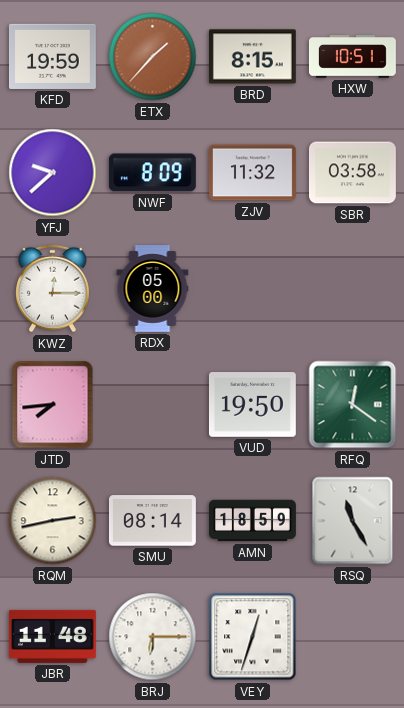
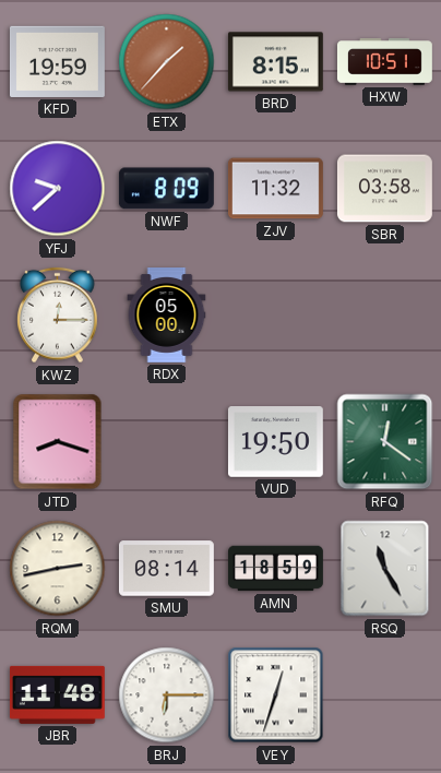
JTD: 7:44 -> 8:18 (58, 442)
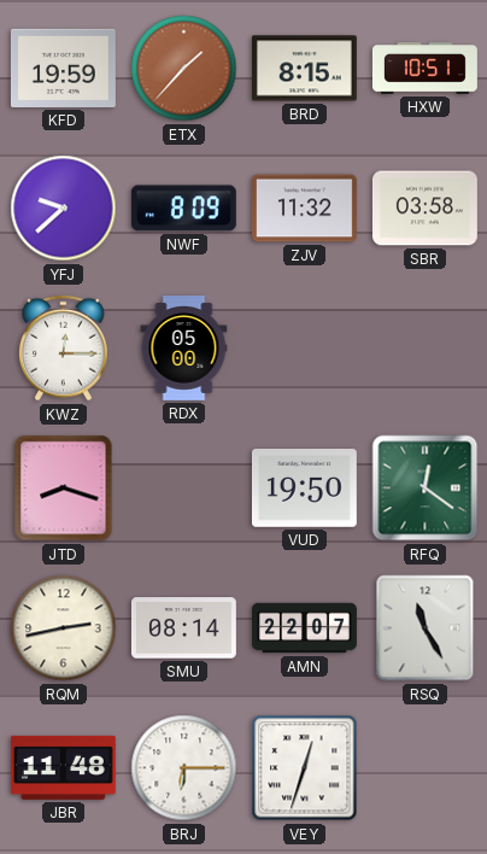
AMN: 18:59 -> 22:07 (305, 628)
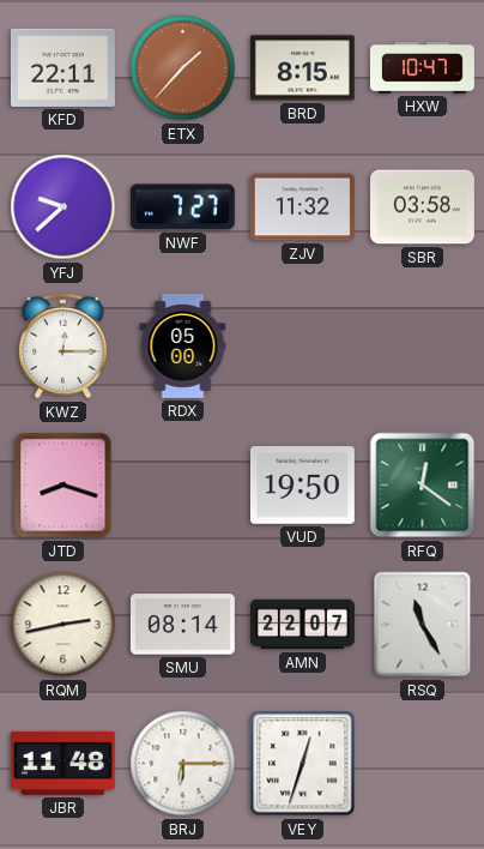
KFD: 19:59 -> 22:11 (62, 67)
HXW: 10:51 -> 10:47 (423, 68)
NWF: 8:09 -> 7:27 (182, 207)
